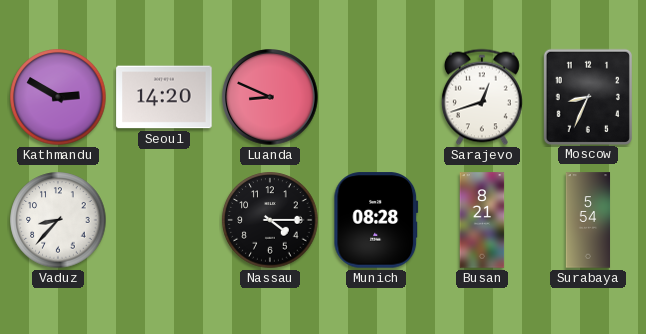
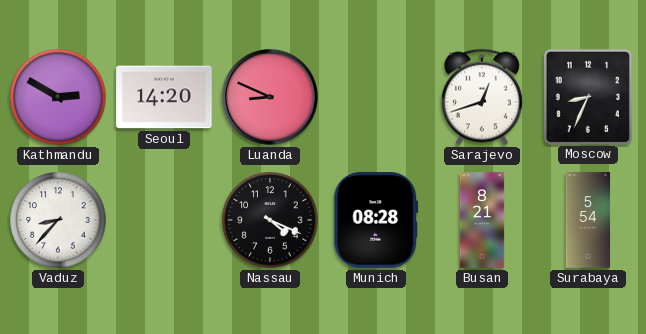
Nassau: 4:15 -> 4:19 (270, 220)
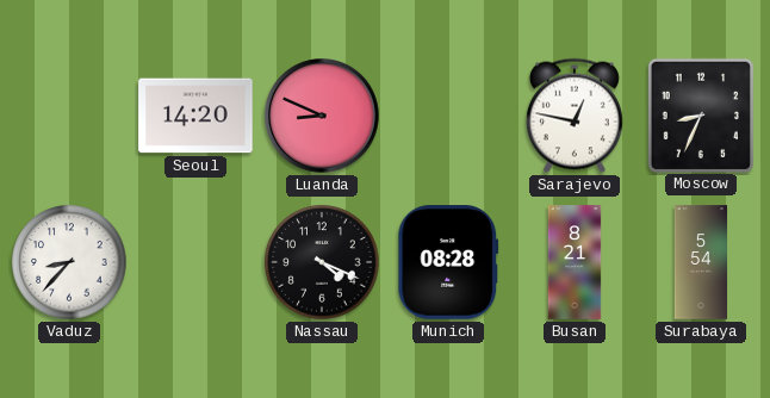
Kathmandu: 2:50 -> none (58, 97)
Sarajevo: 12:42 -> 12:47 (575, 116)
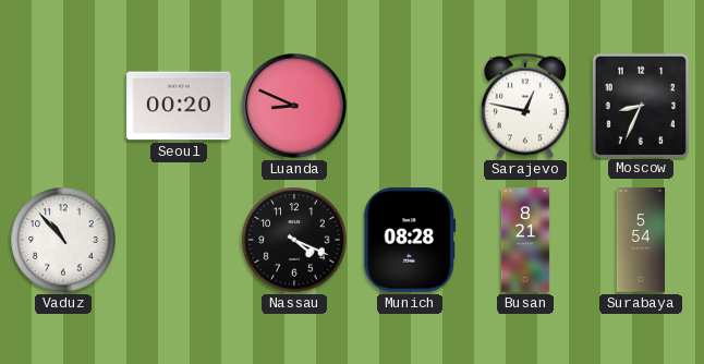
Seoul: 14:20 -> 00:20 (179, 106)
Vaduz: 8:37 -> 10:53 (63, 240)
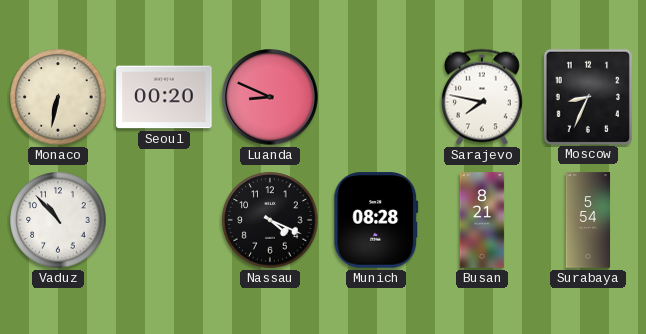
Monaco: none -> 6:32 (58, 97)
Sarajevo: 12:47 -> 7:47 (482, 97)
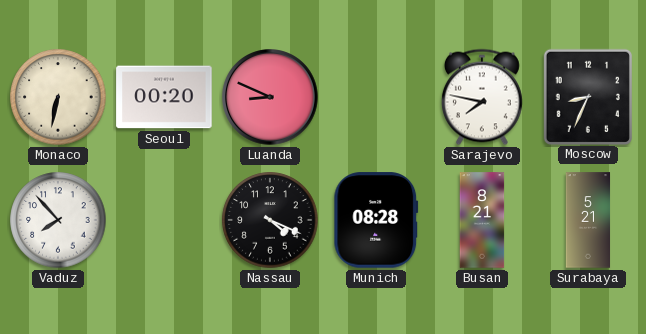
Vaduz: 10:53 -> 7:53 (58, 220)
Surabaya: 5:54 -> 5:21 (588, 220)
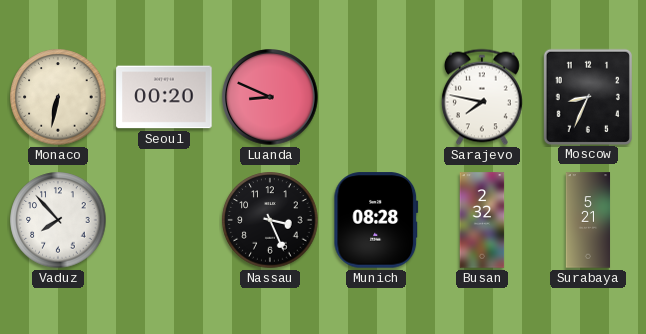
Nassau: 4:19 -> 3:26 (270, 220)
Busan: 8:21 -> 2:32 (482, 220)
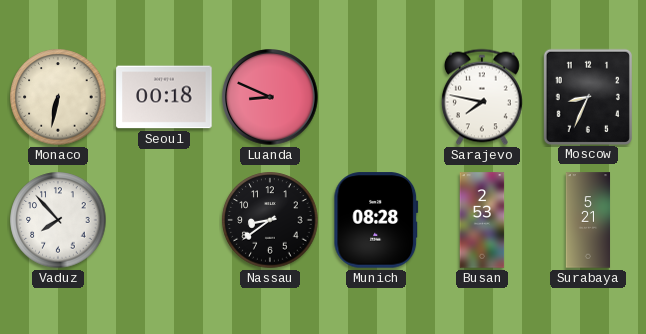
Seoul: 00:20 -> 00:18 (164, 97)
Nassau: 3:26 -> 8:39 (270, 220)
Busan: 2:32 -> 2:53 (482, 220)
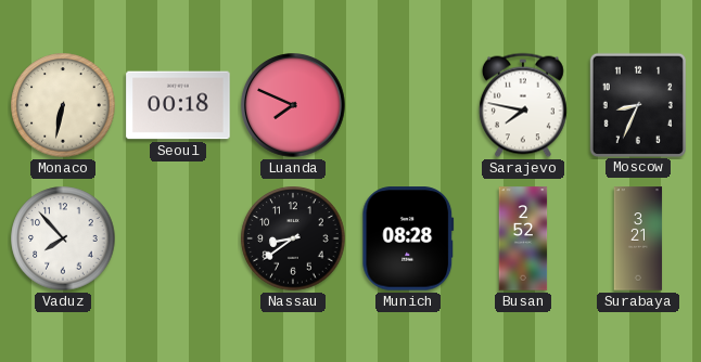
Luanda: 8:49 -> 7:49 (293, 105)
Busan: 2:53 -> 2:52 (523, 238)
Surabaya: 5:21 -> 3:21 (638, 238)
